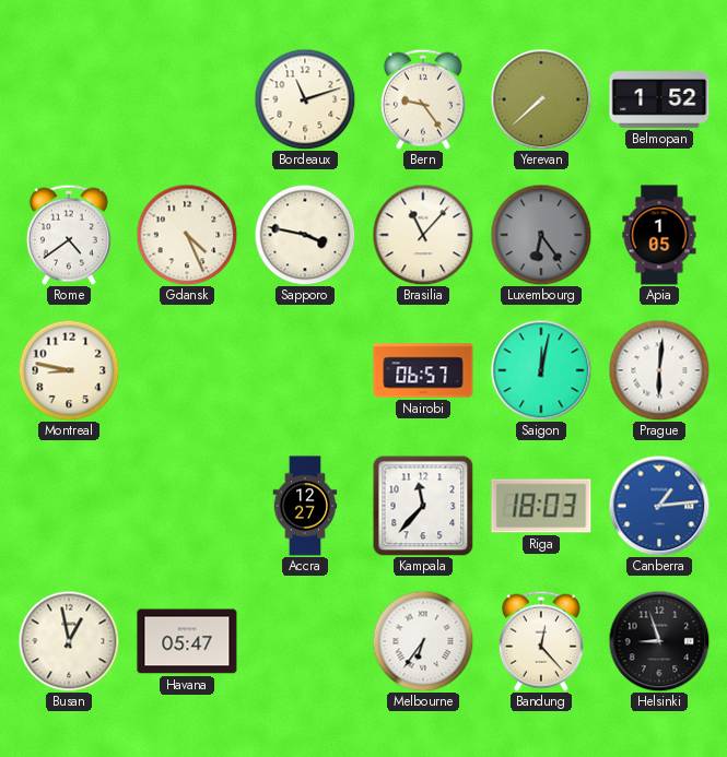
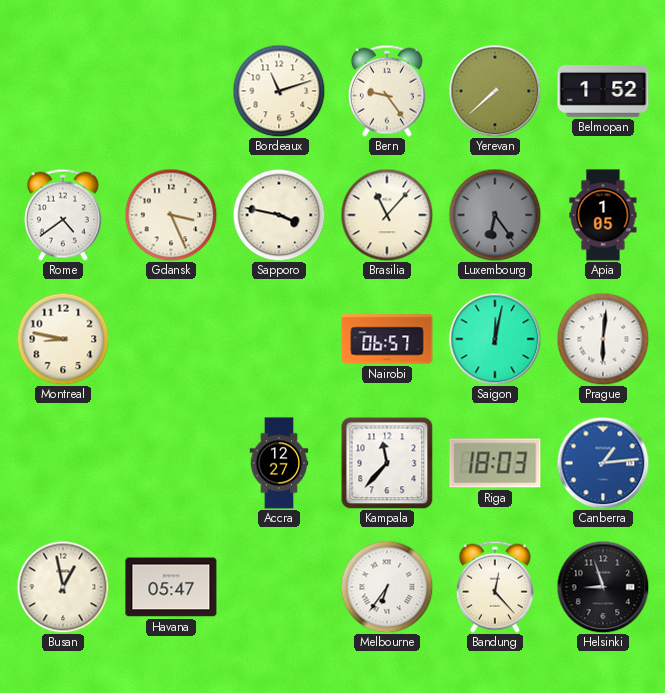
Gdansk: 4:26 -> 3:26 (171, 215)
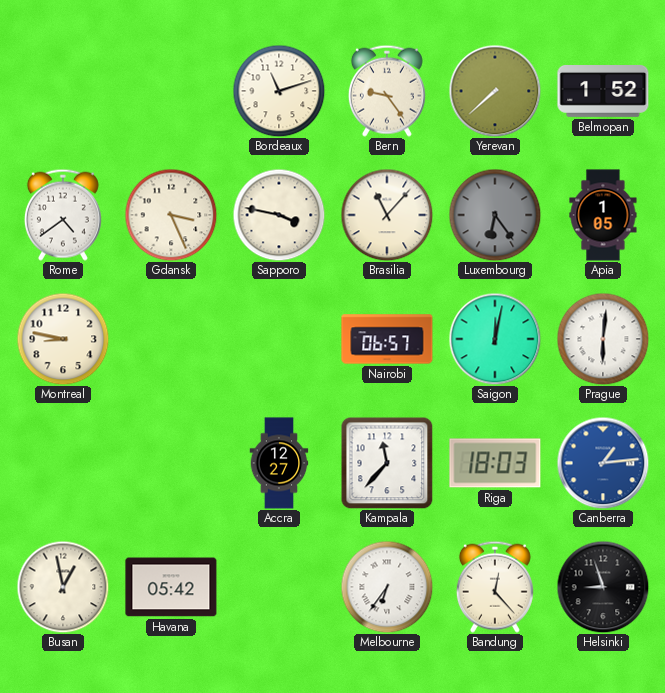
Havana: 05:47 -> 05:42 (171, 587)
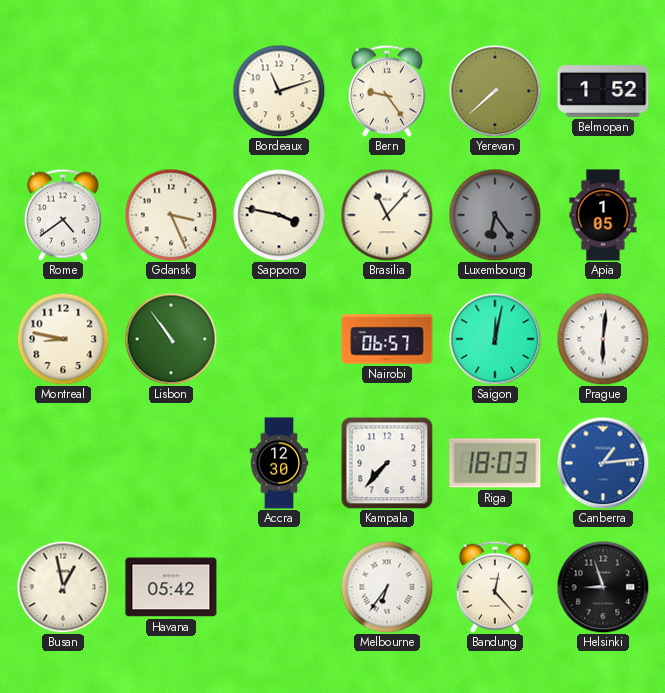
Lisbon: none -> 10:54 (171, 339)
Accra: 12:27 -> 12:30 (279, 463)
Kampala: 11:37 -> 7:37 (387, 463)
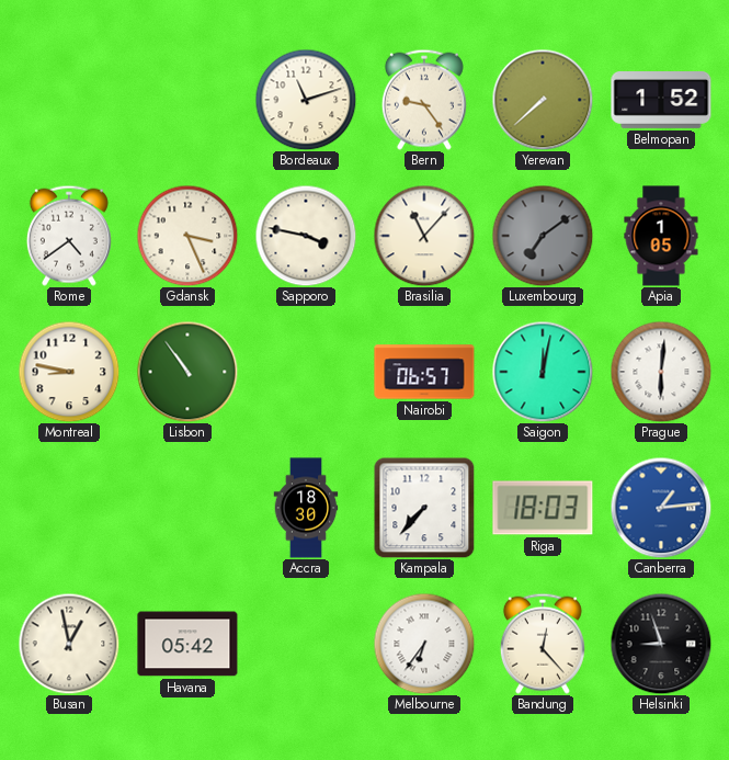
Luxembourg: 6:24 -> 7:09 (543, 236)
Accra: 12:30 -> 18:30 (306, 508)
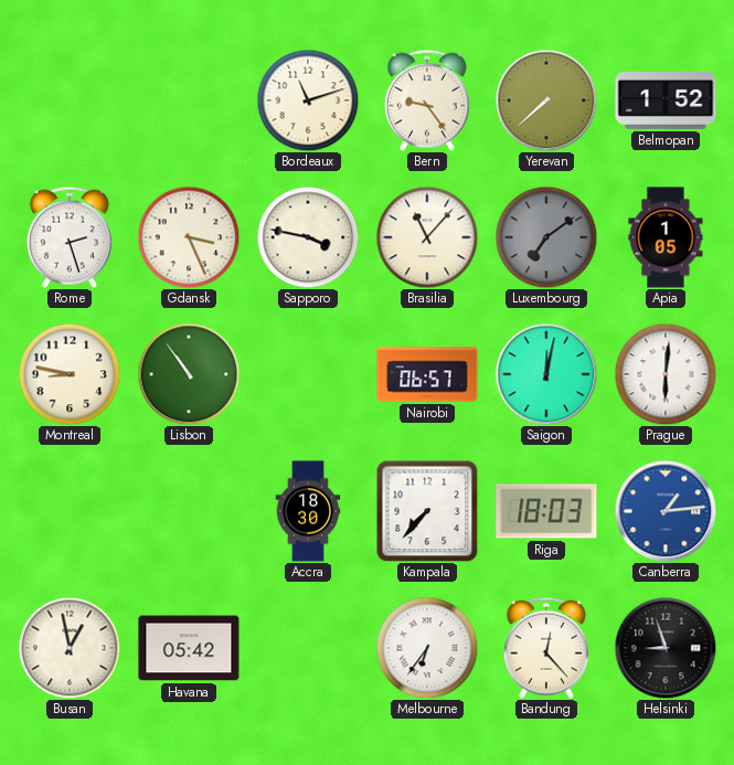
Rome: 4:39 -> 2:27 (70, 237)
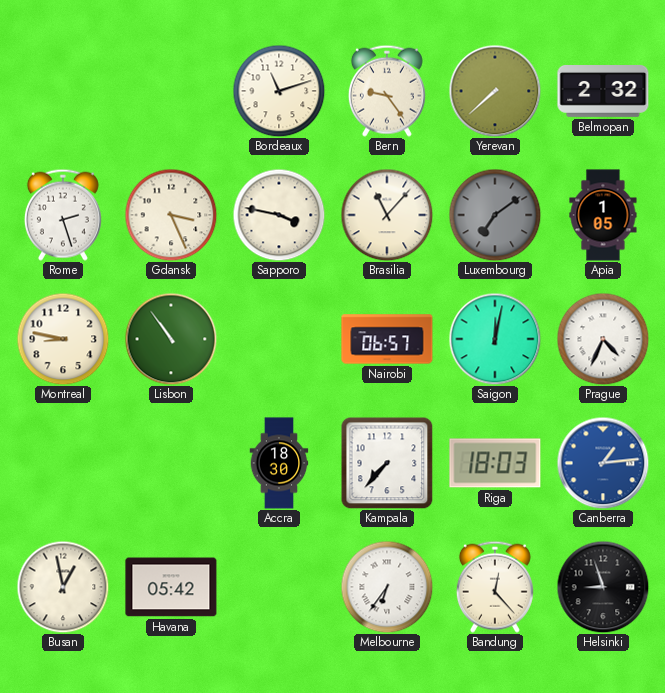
Belmopan: 1:52 -> 2:32 (603, 92)
Prague: 6:01 -> 4:34 (603, 339)
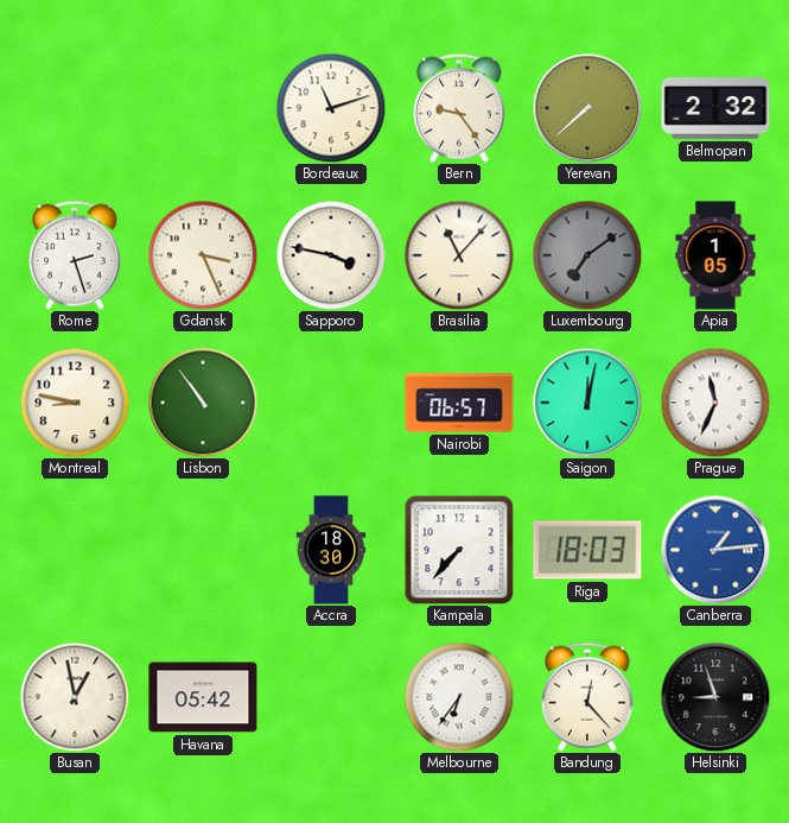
Prague: 4:34 -> 11:34 (715, 403)
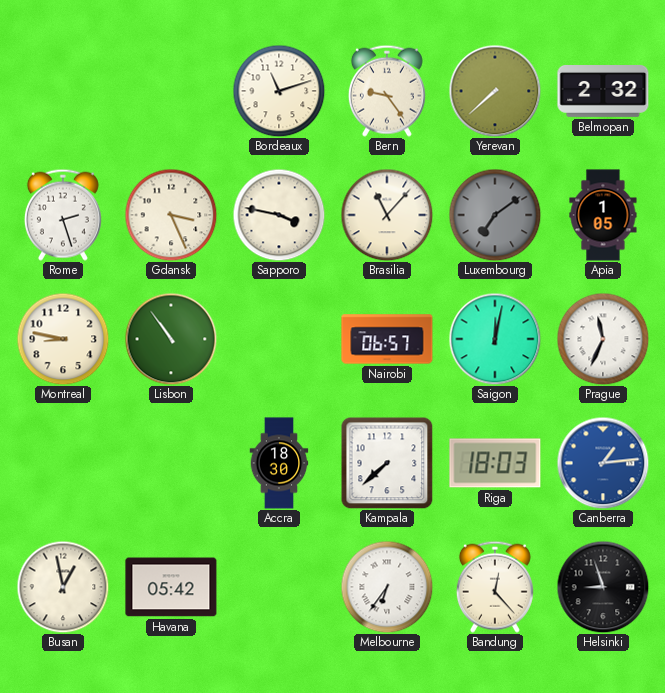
Kampala: 7:37 -> 7:38 (387, 463)
